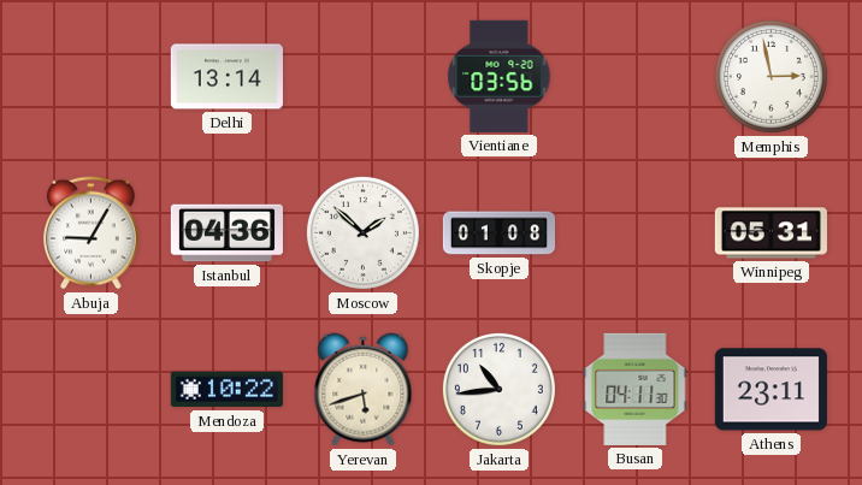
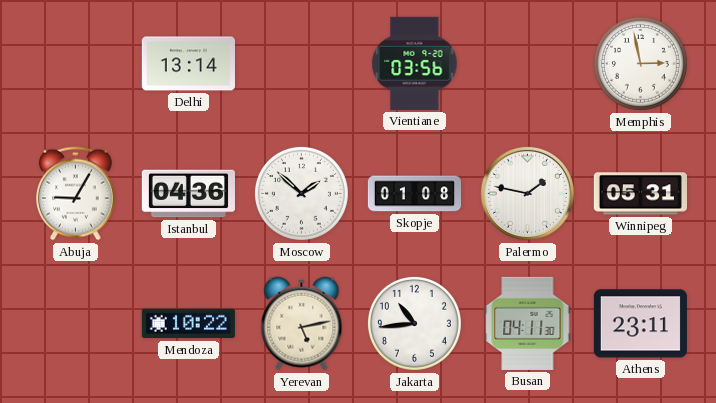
Palermo: none -> 1:47 (527, 193)
Yerevan: 5:42 -> 5:13 (302, 324)
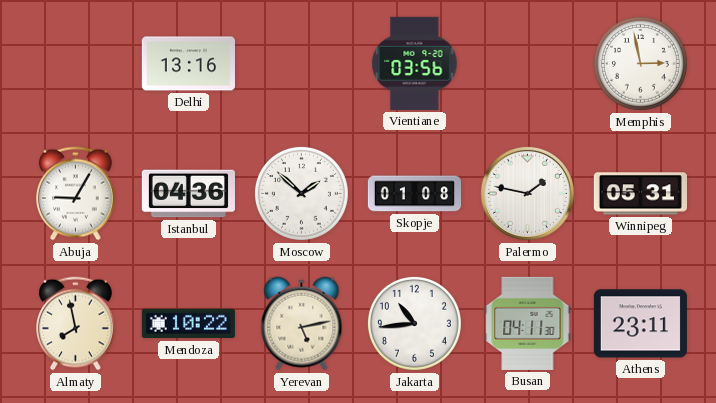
Delhi: 13:14 -> 13:16 (188, 64)
Almaty: none -> 7:58 (76, 324)
